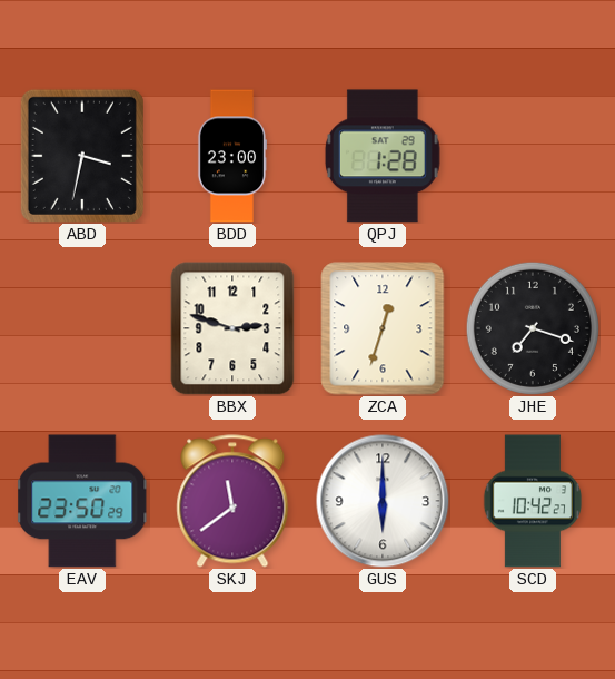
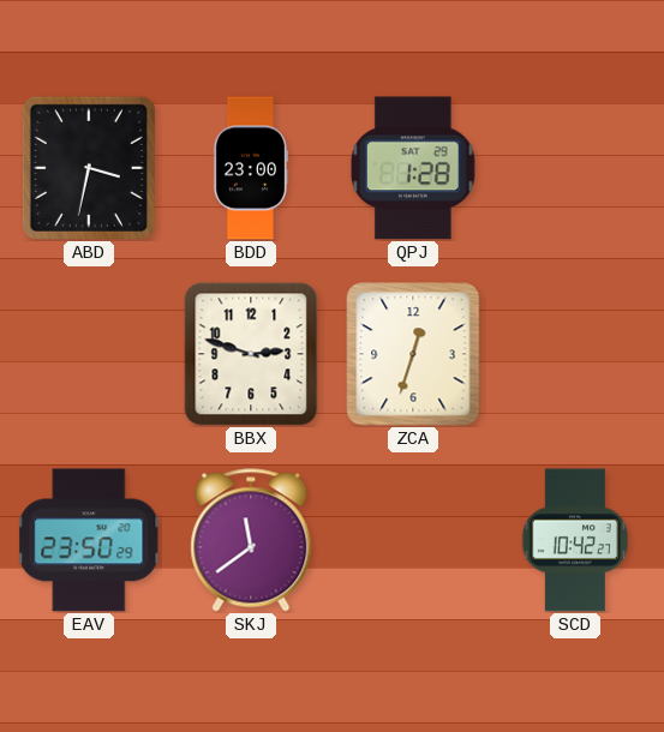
JHE: 7:18 -> none (533, 328)
GUS: 6:00 -> none (383, 501)
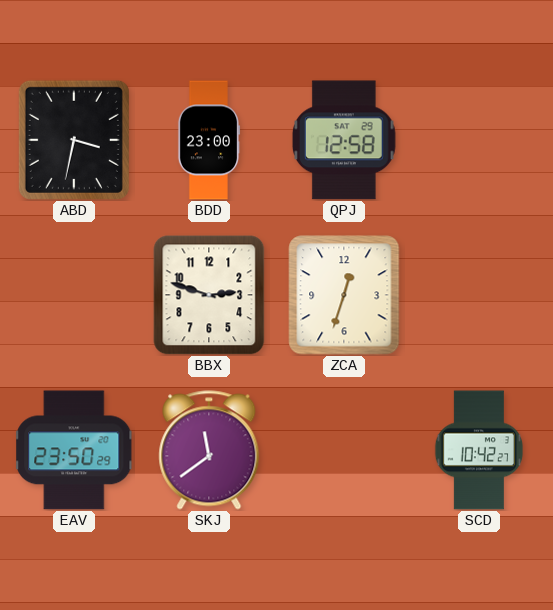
QPJ: 1:28 -> 12:58 (344, 140)
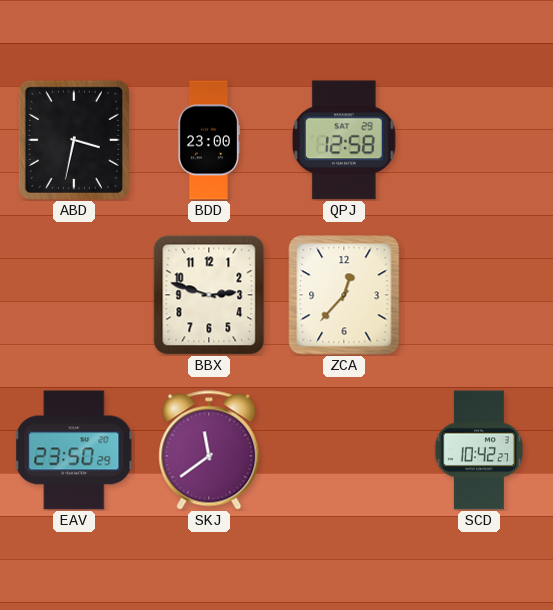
ZCA: 12:33 -> 12:37 (344, 295)
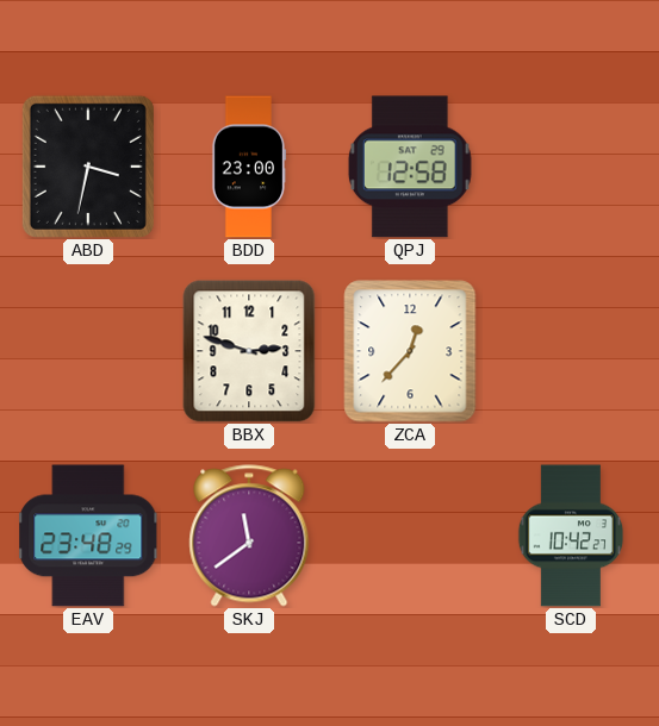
EAV: 23:50 -> 23:48 (88, 536)
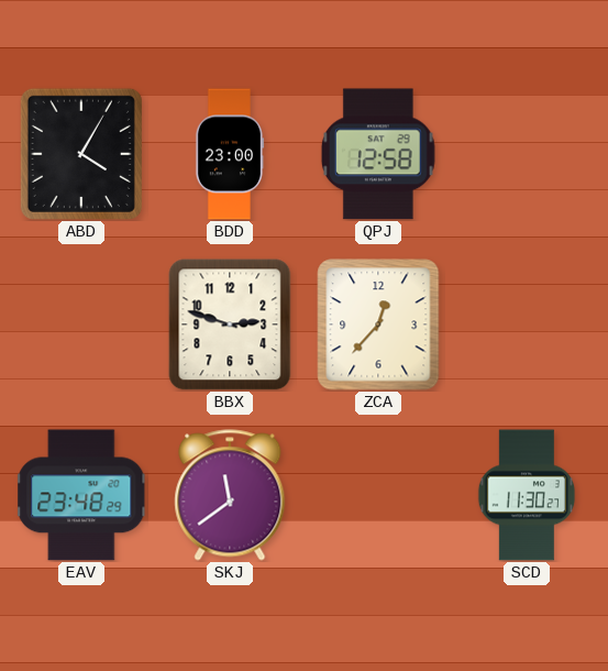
ABD: 3:32 -> 4:05 (81, 154)
SCD: 10:42 -> 11:30 (527, 495)
